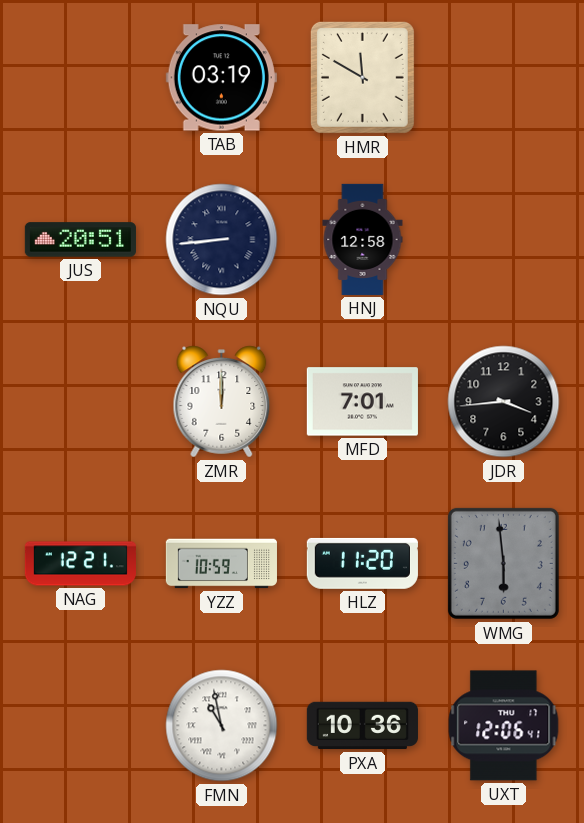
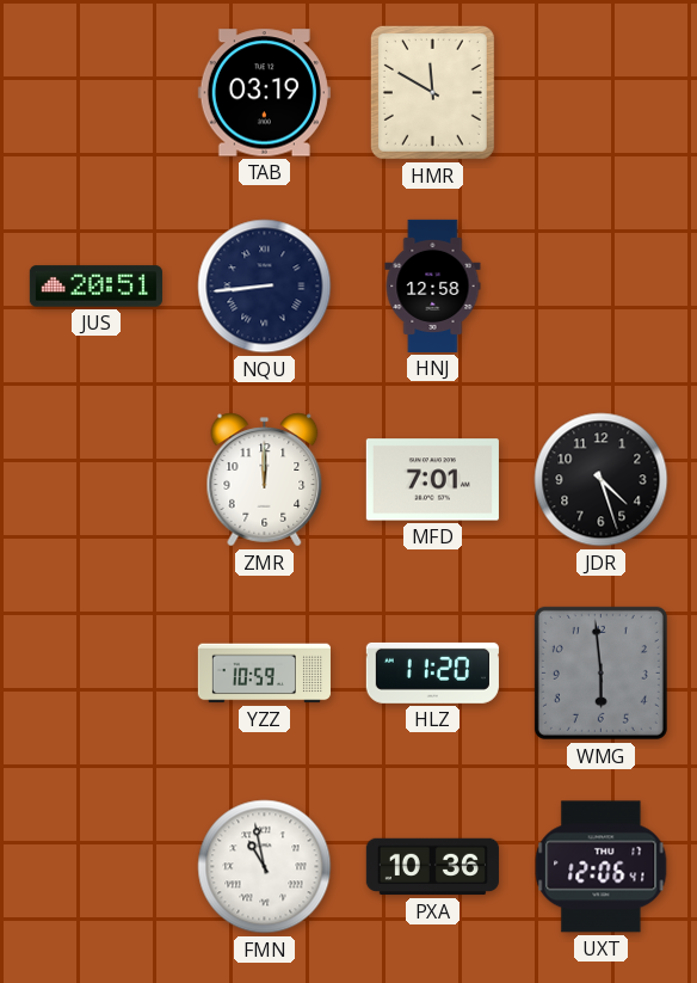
JDR: 3:44 -> 4:27 (602, 480)
NAG: 12:21 -> none (80, 564)
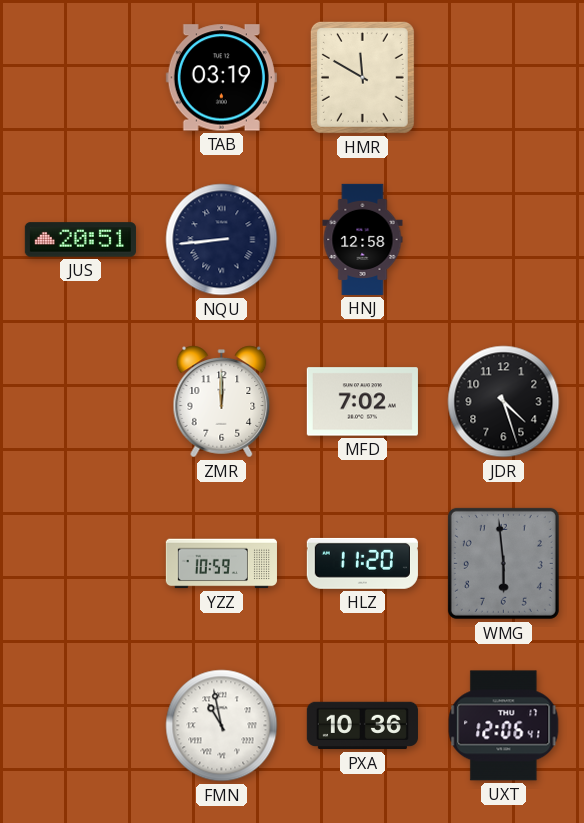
MFD: 7:01 -> 7:02 (362, 402)
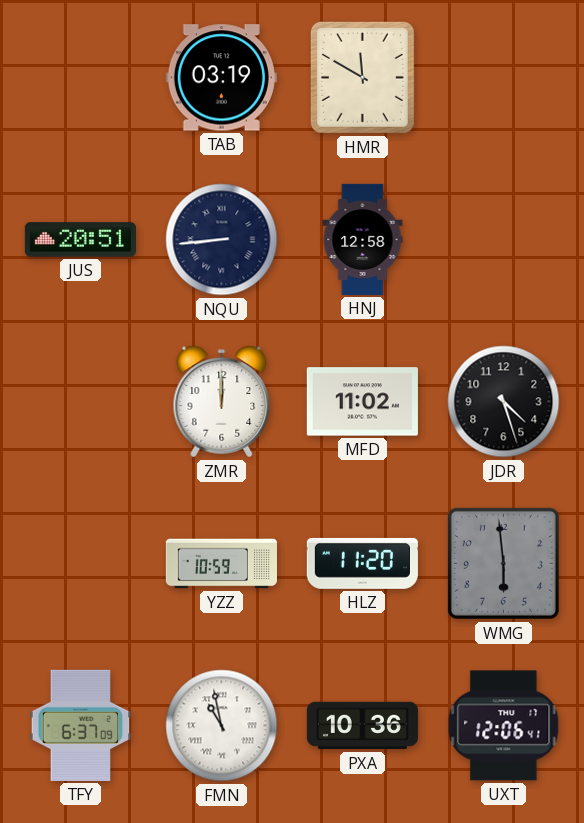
MFD: 7:02 -> 11:02 (362, 402)
TFY: none -> 6:37 (81, 725)
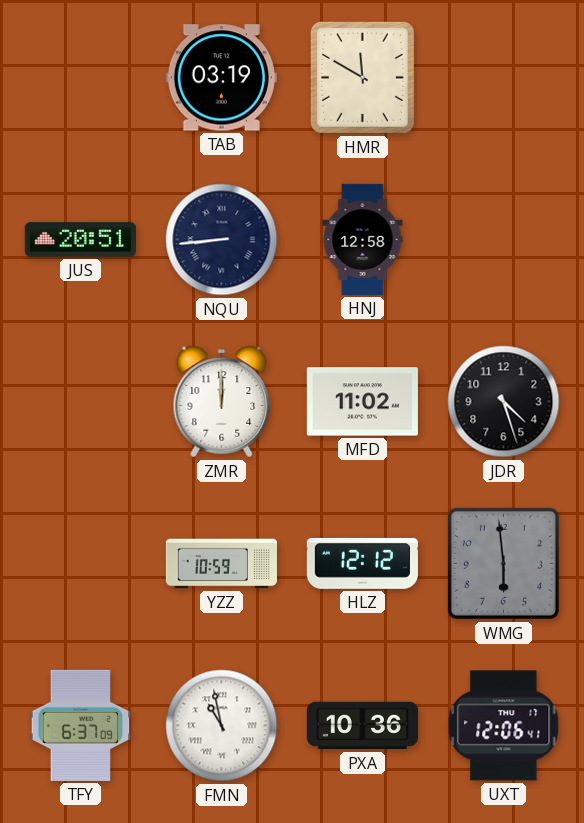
HLZ: 11:20 -> 12:12 (362, 563)
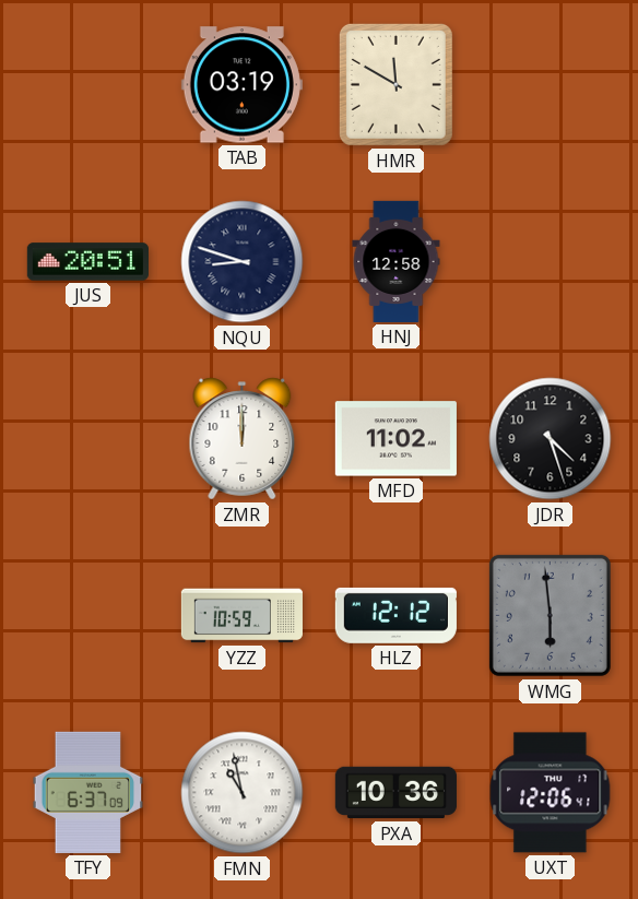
NQU: 8:44 -> 8:48 (243, 262)
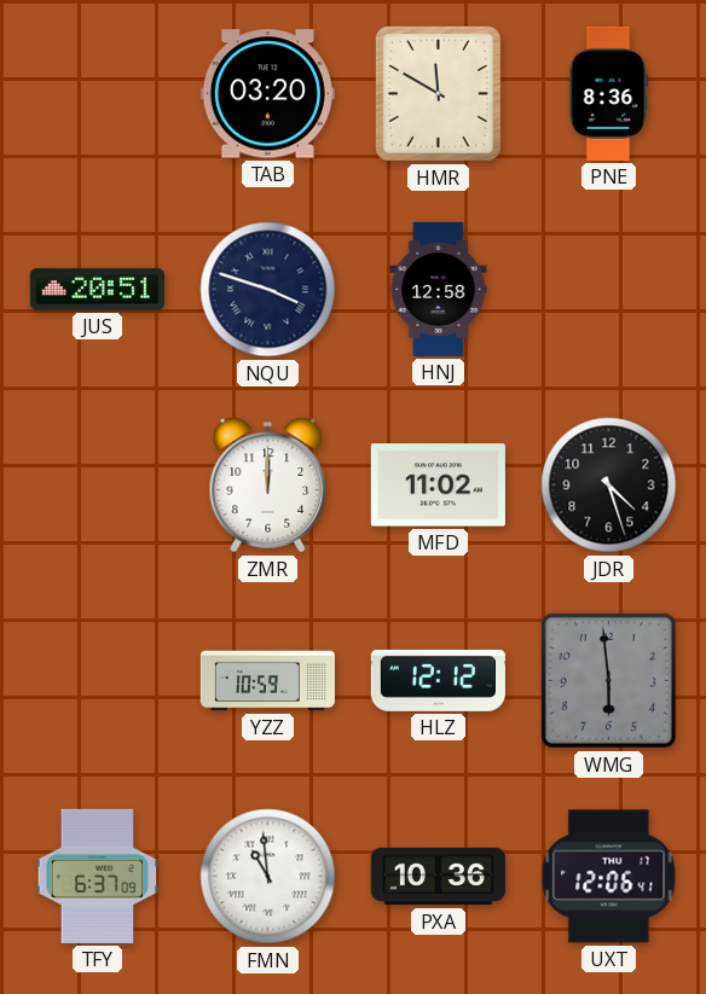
TAB: 03:19 -> 03:20 (267, 94)
PNE: none -> 8:36 (609, 93)
NQU: 8:48 -> 3:48 (268, 290)
FMN: 10:58 -> 10:59 (268, 877)
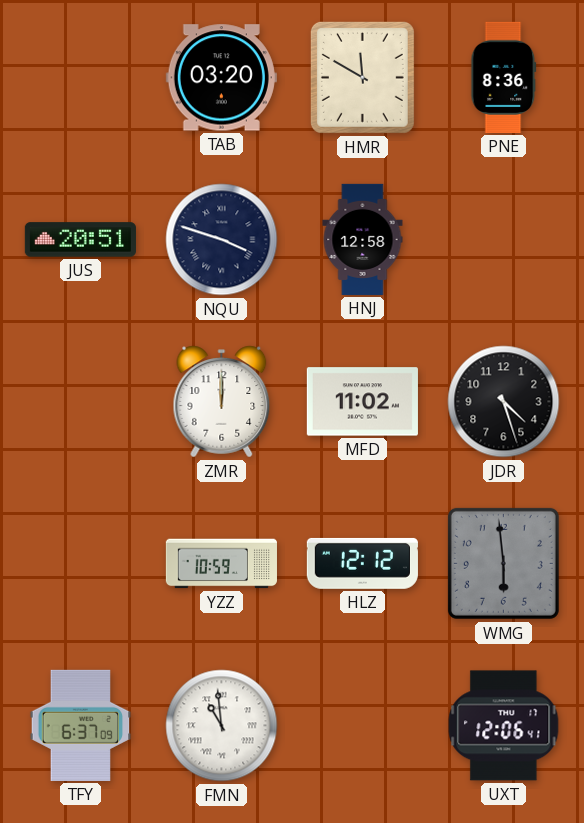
PXA: 10:36 -> none (438, 877)
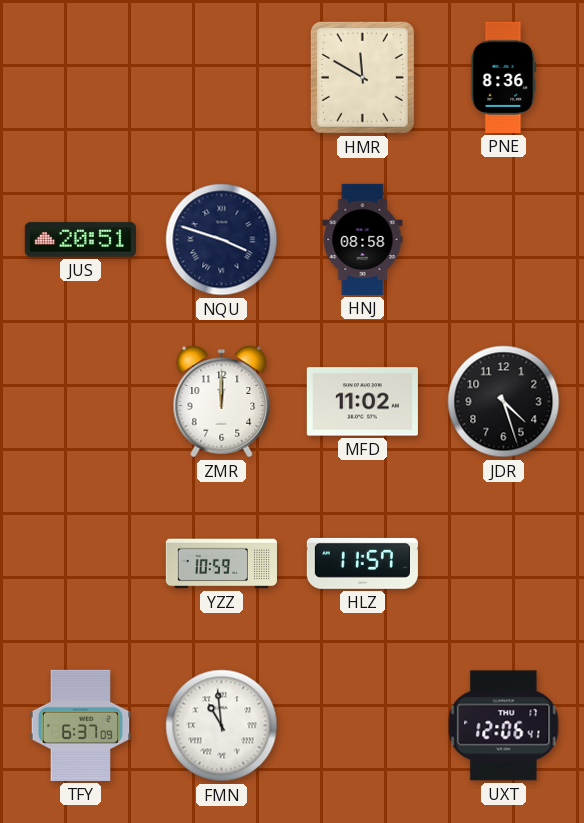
TAB: 03:20 -> none (221, 78)
HNJ: 12:58 -> 08:58 (363, 239)
HLZ: 12:12 -> 11:57 (362, 563)
WMG: 5:59 -> none (503, 563)
